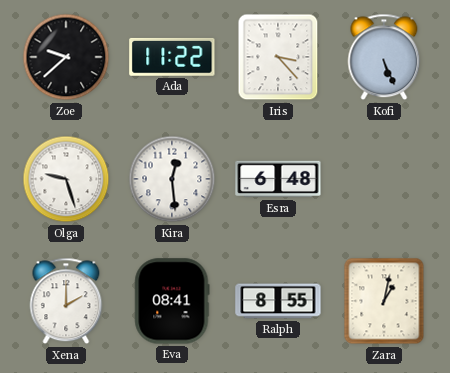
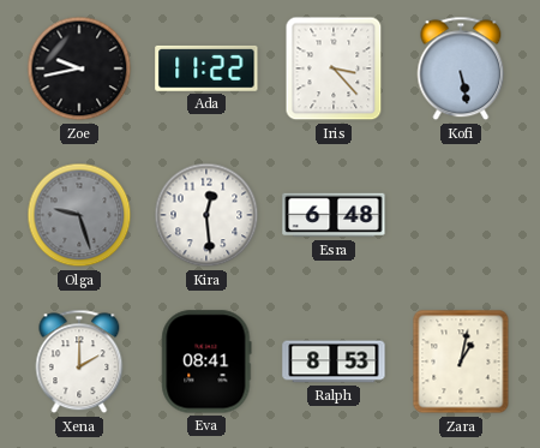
Zoe: 9:38 -> 9:43 (79, 68)
Kofi: 5:26 -> 5:28 (461, 68)
Olga dial: white -> grey (79, 215)
Ralph: 8:55 -> 8:53 (334, 362)
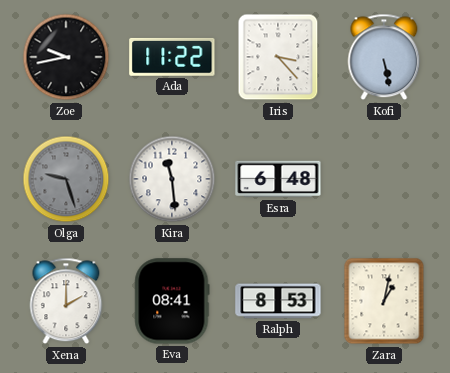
Kira: 12:29 -> 11:29 (172, 179)
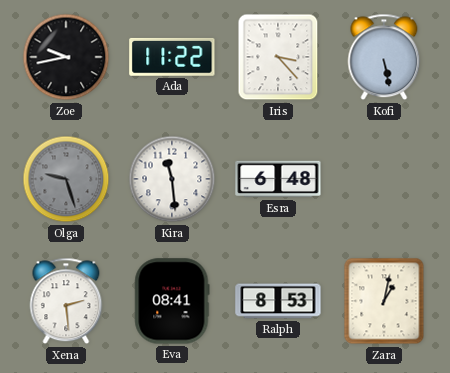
Xena: 2:00 -> 2:29 (66, 301)
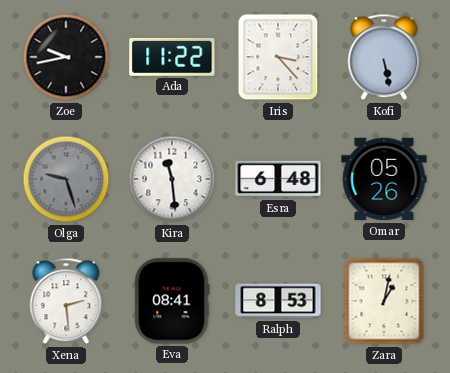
Omar: none -> 05:26 (384, 179)
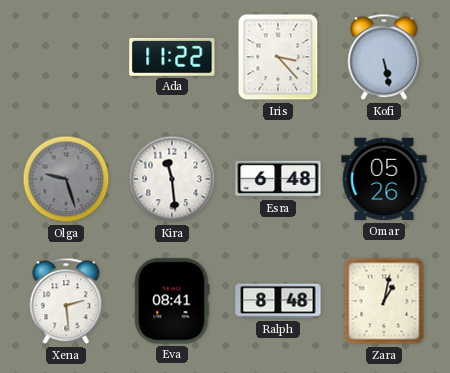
Zoe: 9:43 -> none (66, 57)
Ralph: 8:53 -> 8:48 (278, 301)
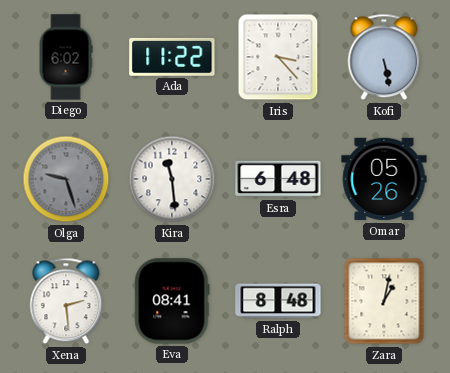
Diego: none -> 6:02 (66, 57)
